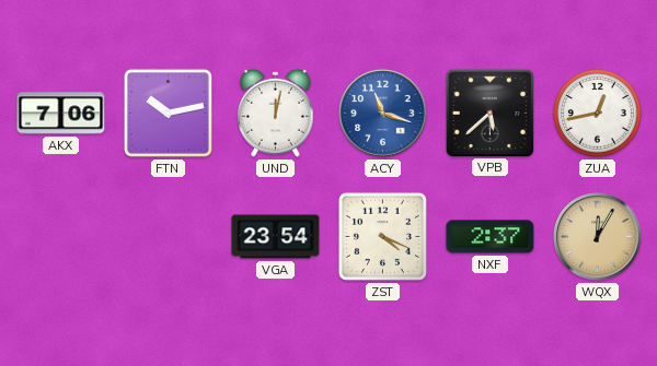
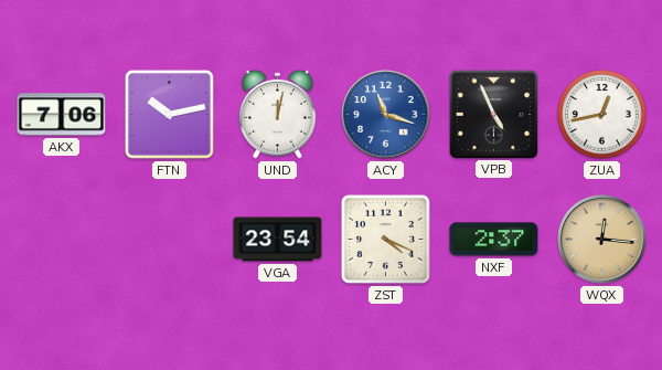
VPB: 5:38 -> 4:56 (493, 114)
WQX: 12:05 -> 12:16 (602, 240)
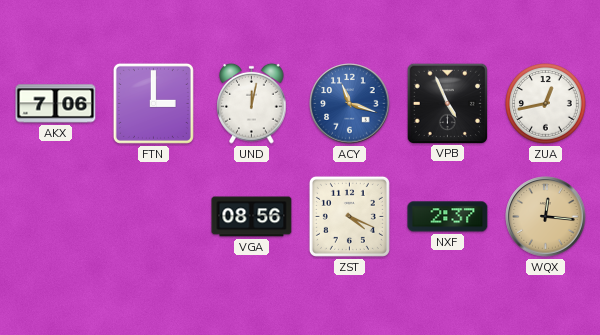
FTN: 10:13 -> 3:00 (153, 103)
VGA: 23:54 -> 08:56 (252, 217)
